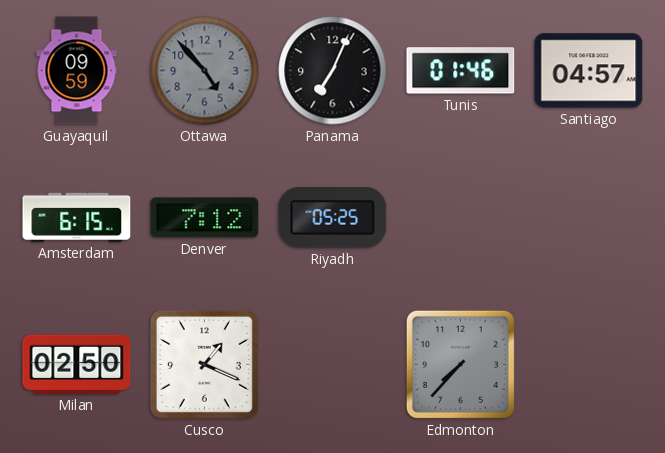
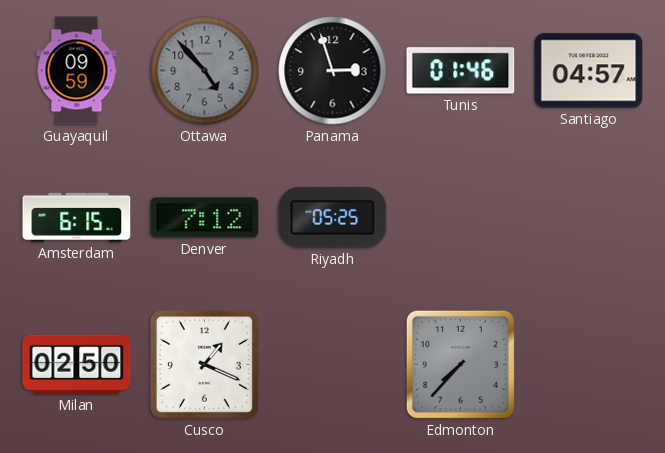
Panama: 7:04 -> 2:57 (333, 71)
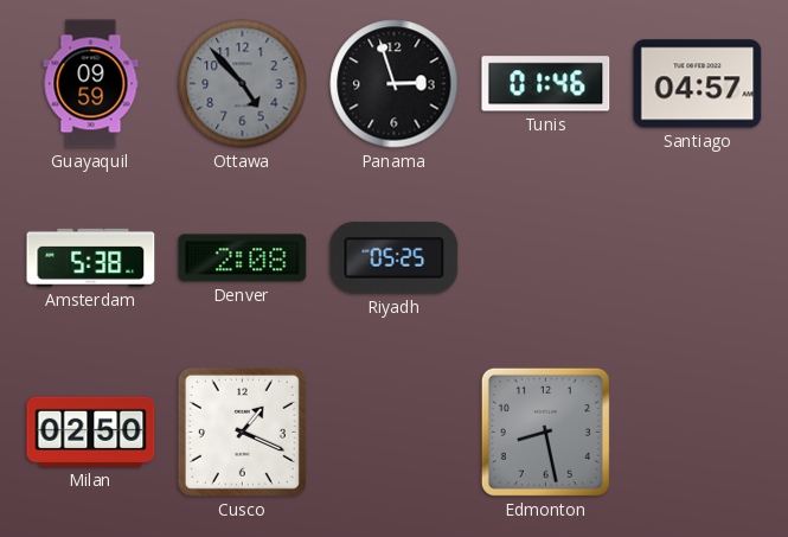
Amsterdam: 6:15 -> 5:38 (91, 257)
Denver: 7:12 -> 2:08 (243, 258)
Edmonton: 7:37 -> 8:28 (545, 431)
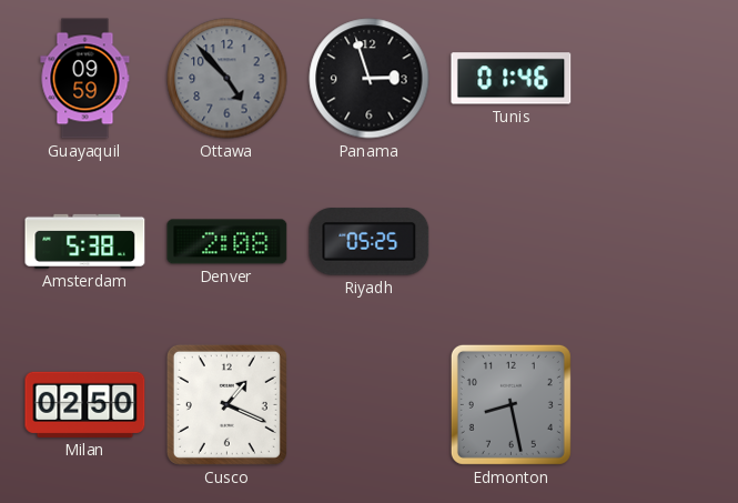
Santiago: 04:57 -> none (698, 84)
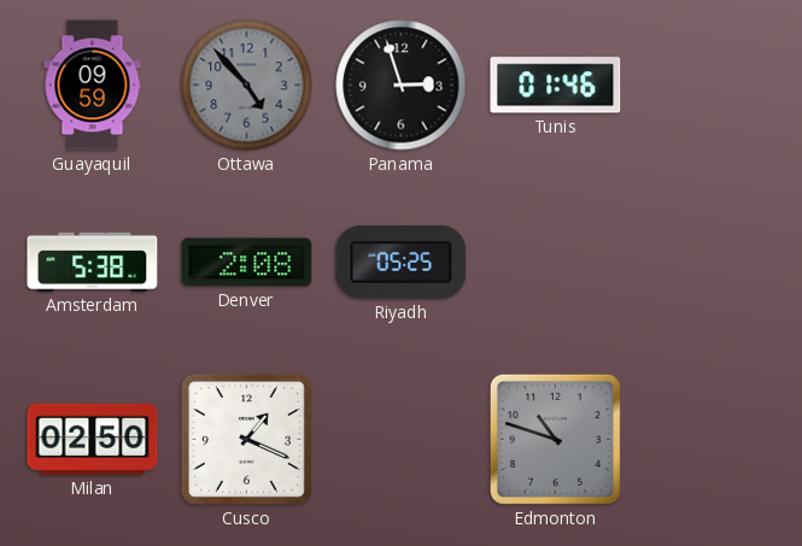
Edmonton: 8:28 -> 10:48 (555, 439)
